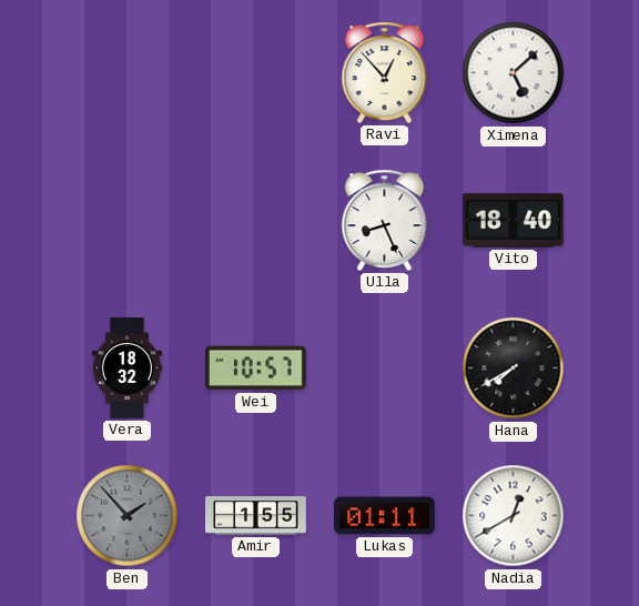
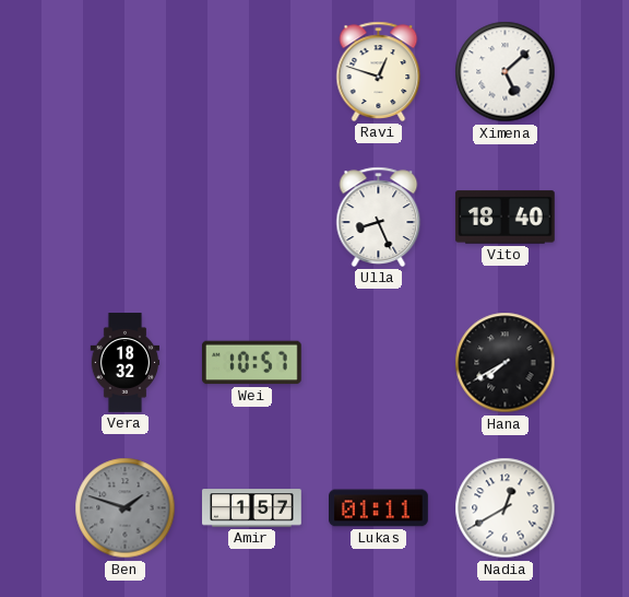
Ravi: 12:53 -> 12:48 (379, 71)
Ben: 1:53 -> 1:48 (126, 508)
Amir: 1:55 -> 1:57 (252, 508)
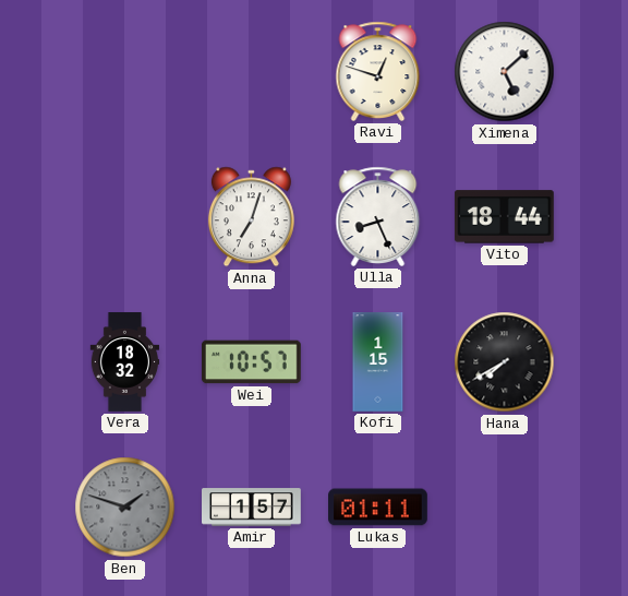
Anna: none -> 7:03 (251, 217)
Vito: 18:40 -> 18:44 (504, 217)
Kofi: none -> 1:15 (378, 362)
Nadia: 12:40 -> none (506, 508)
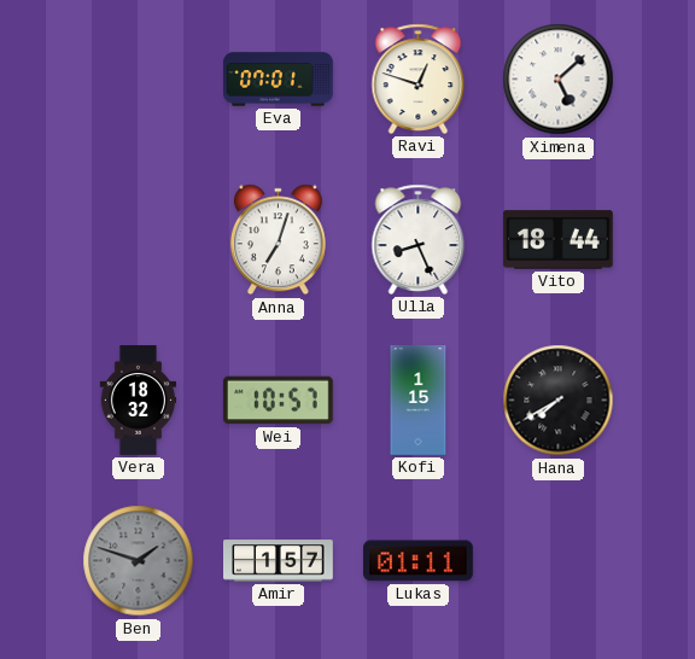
Eva: none -> 07:01 (279, 80)
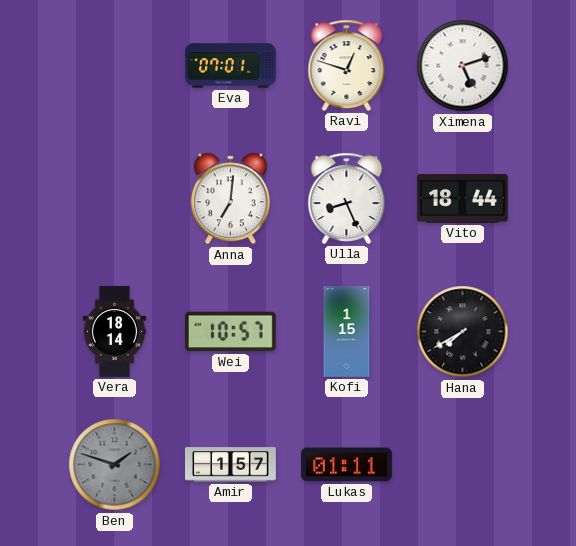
Ximena: 5:08 -> 5:12 (463, 66)
Anna: 7:03 -> 7:01 (230, 199)
Vera: 18:32 -> 18:14 (115, 332)
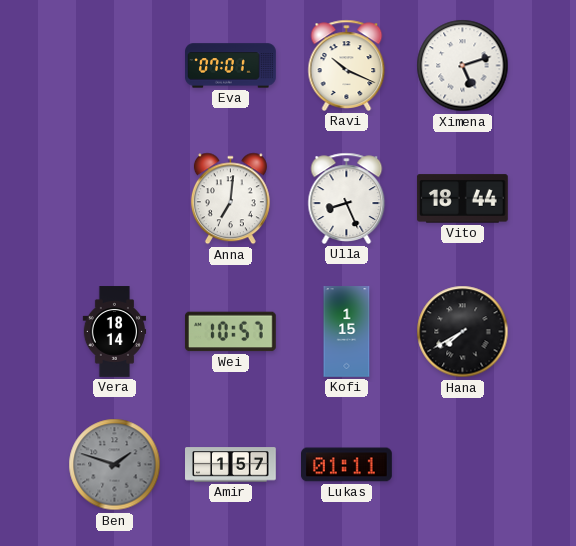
Ravi: 12:48 -> 10:19 (347, 65)
